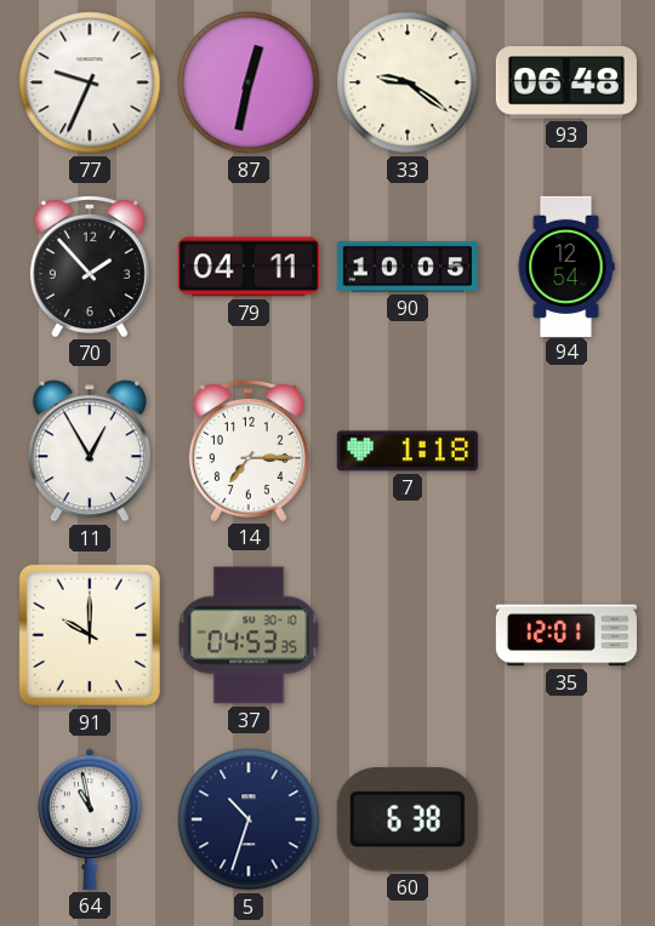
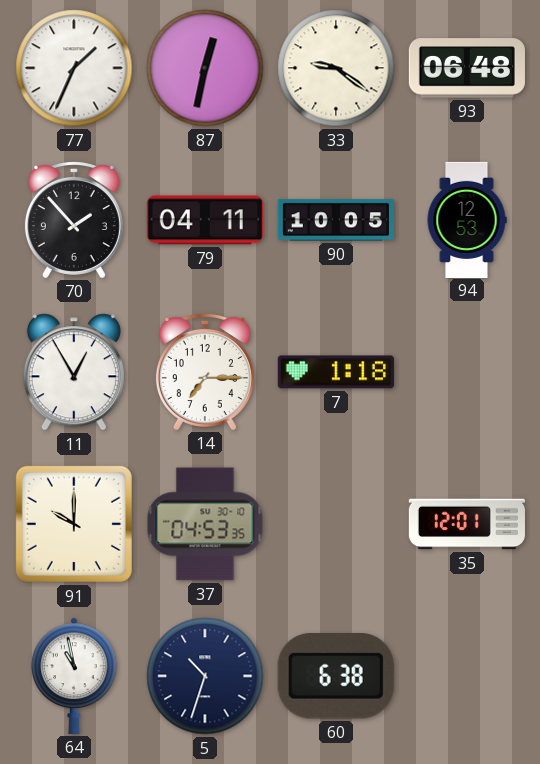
77: 9:34 -> 1:34 (74, 68)
94: 12:54 -> 12:53 (467, 219)
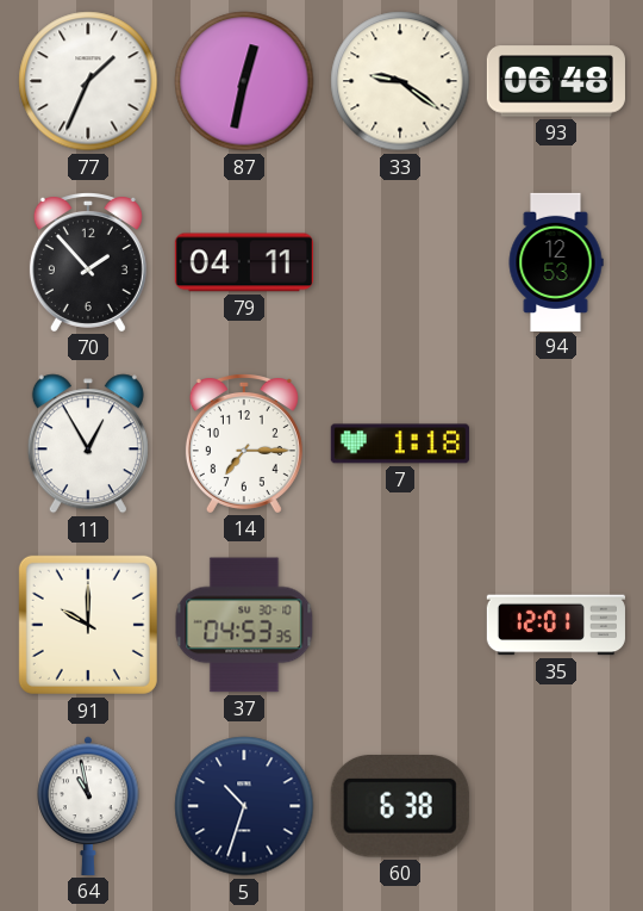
90: 10:05 -> none (336, 220)
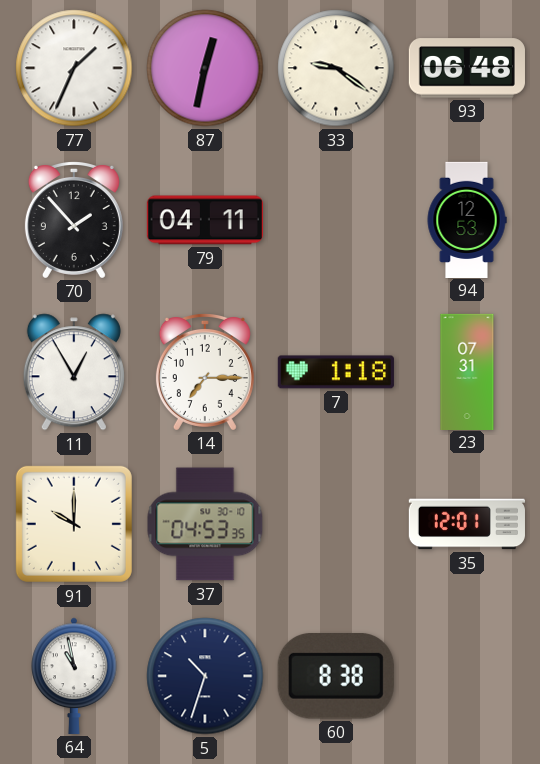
23: none -> 07:31 (467, 371)
60: 6:38 -> 8:38 (336, 677)
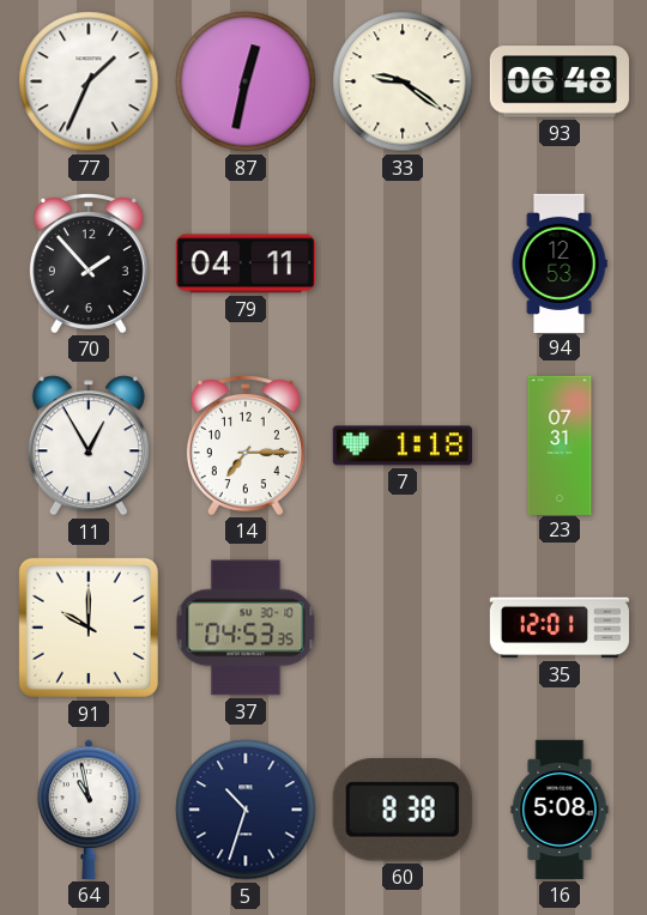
16: none -> 5:08 (560, 810)
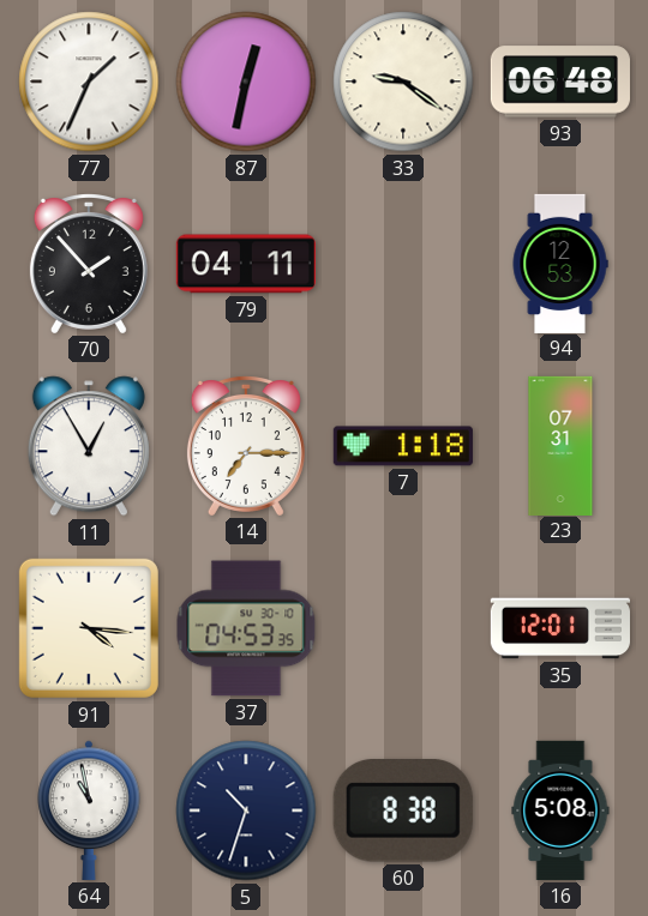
91: 10:00 -> 4:16 (89, 628)
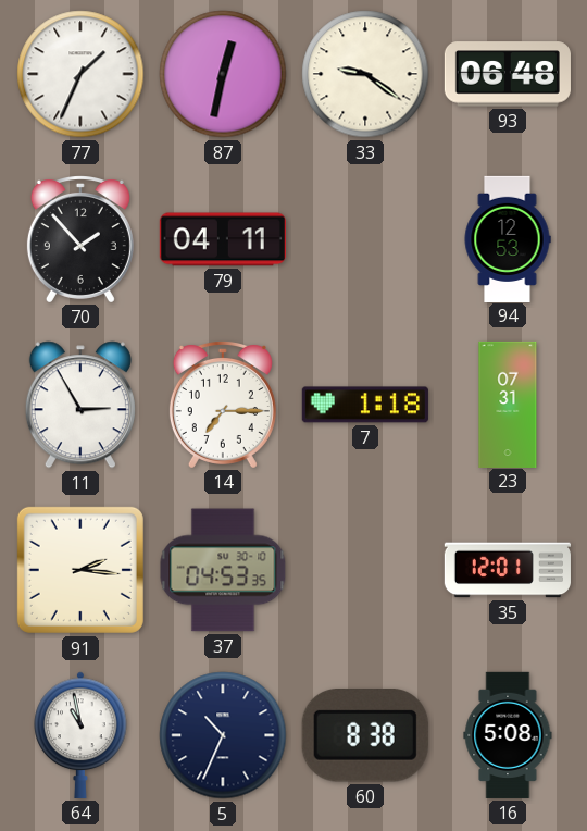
11: 12:55 -> 2:55 (80, 405)
91: 4:16 -> 2:16 (80, 570)
5: 10:33 -> 10:34 (223, 735)
